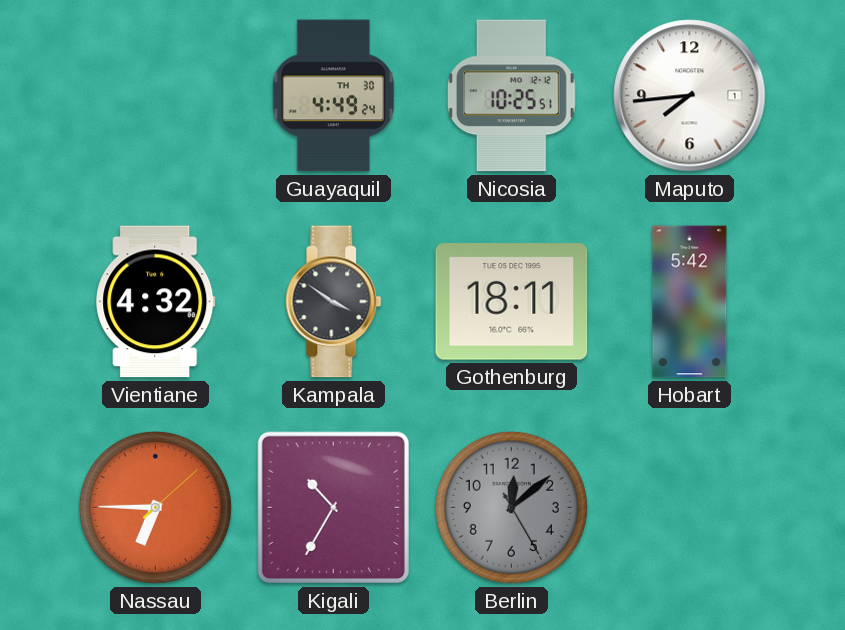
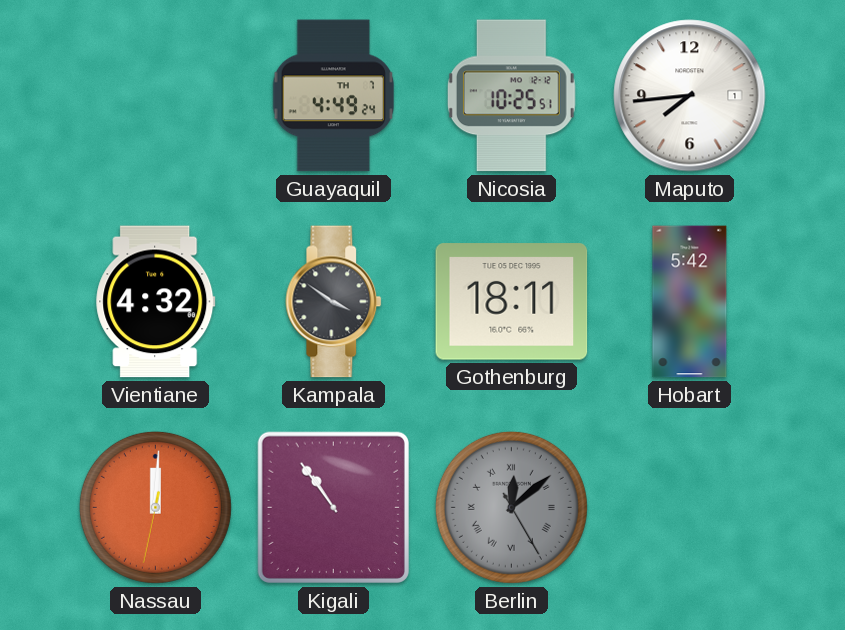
Guayaquil date: TH 30 -> TH 7 (334, 96)
Nassau: 6:45 -> 12:00 (155, 507)
Kigali: 10:35 -> 10:54 (333, 507)
Berlin numerals: Arabic -> Roman (511, 507)
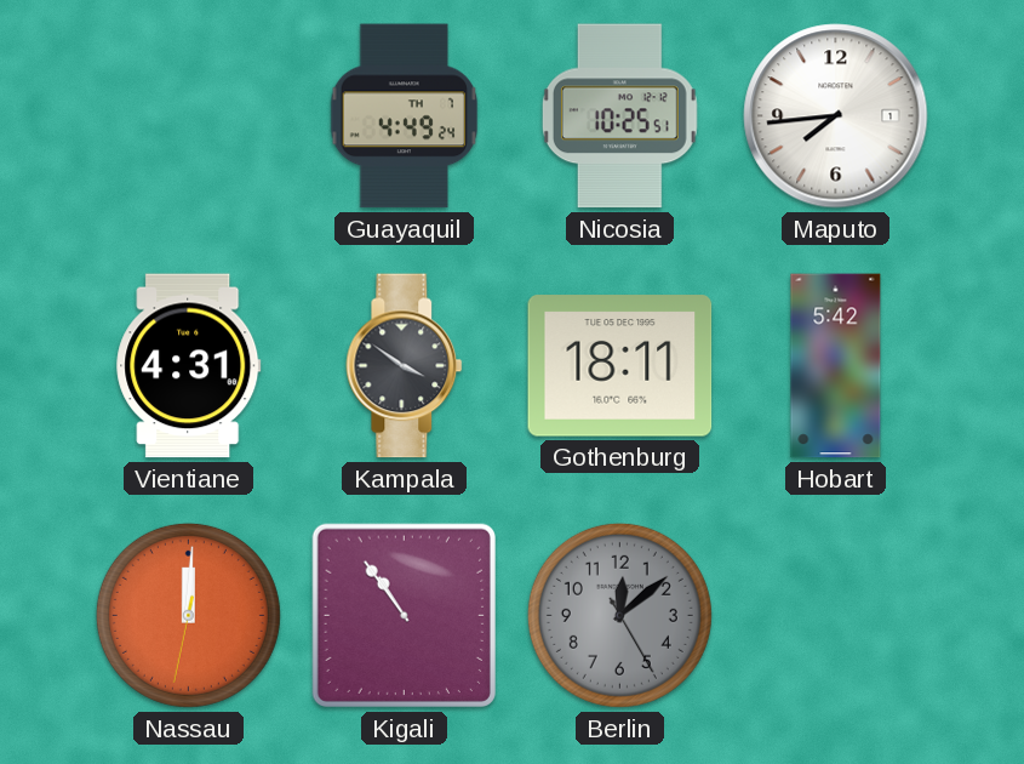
Vientiane: 4:32 -> 4:31 (189, 366)
Berlin numerals: Roman -> Arabic (619, 615)
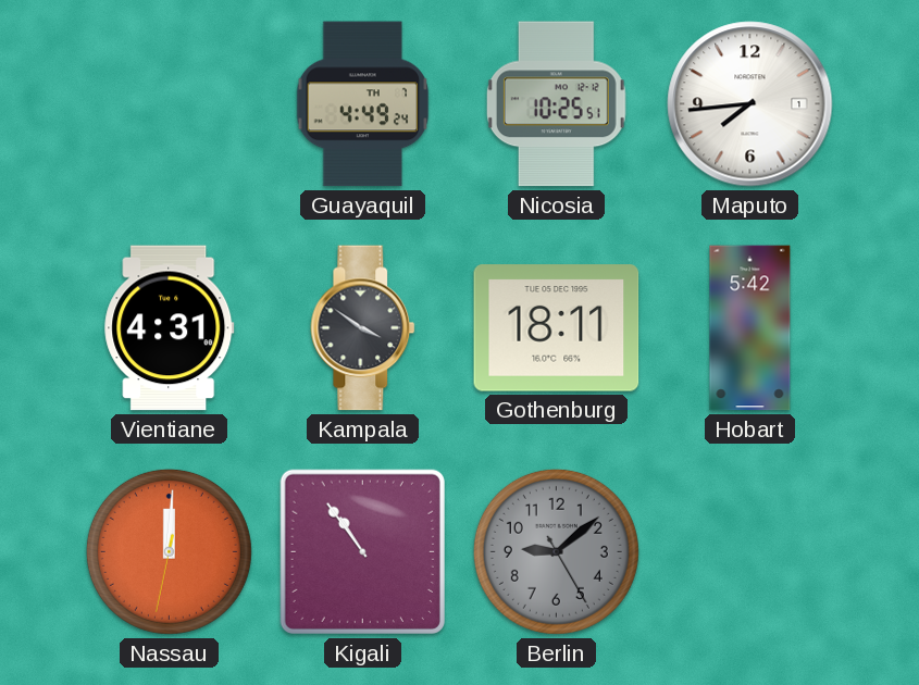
Berlin: 12:08 -> 9:08 (556, 551)
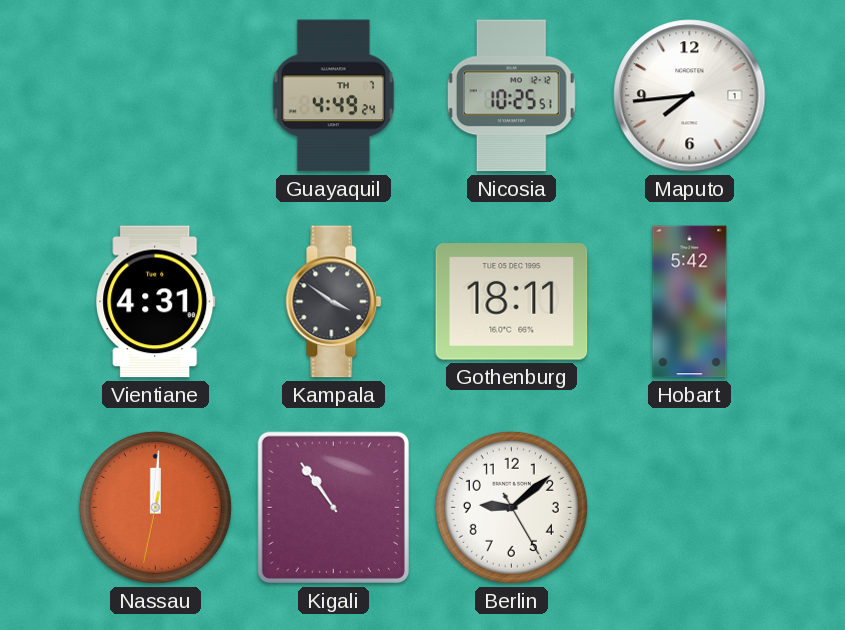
Berlin dial: grey -> white (511, 507)
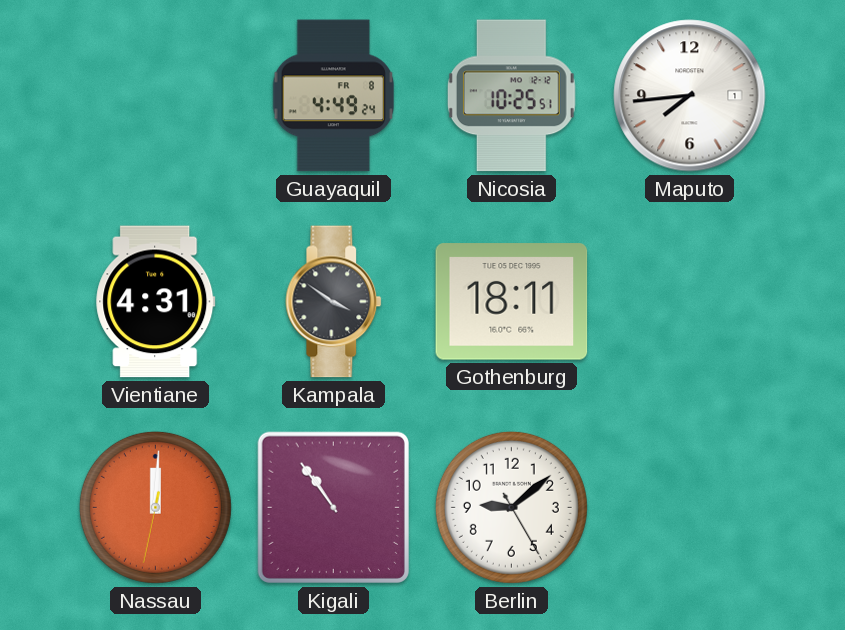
Guayaquil date: TH 7 -> FR 8 (334, 96)
Hobart: 5:42 -> none (690, 302)
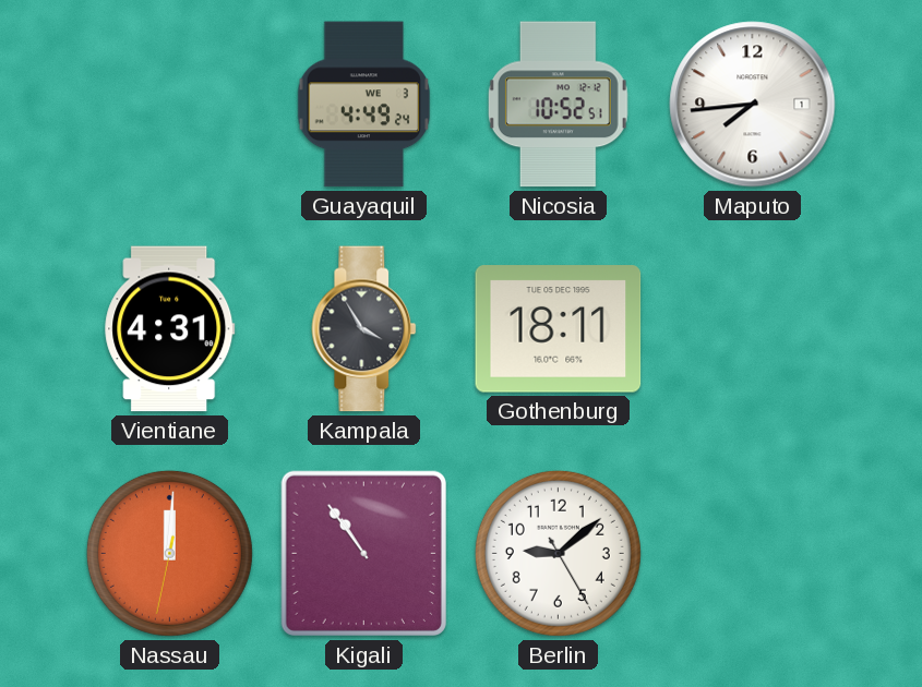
Guayaquil date: FR 8 -> WE 3 (364, 105)
Nicosia: 10:25 -> 10:52 (558, 105)
Kampala: 3:51 -> 3:55 (364, 329)
